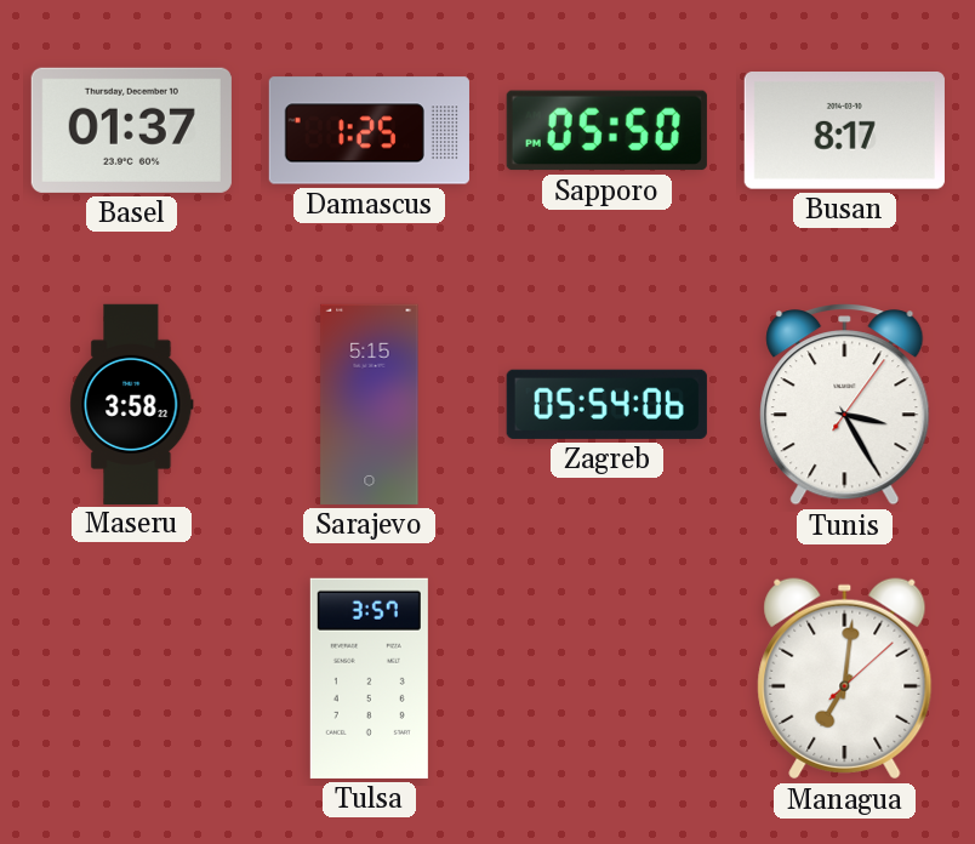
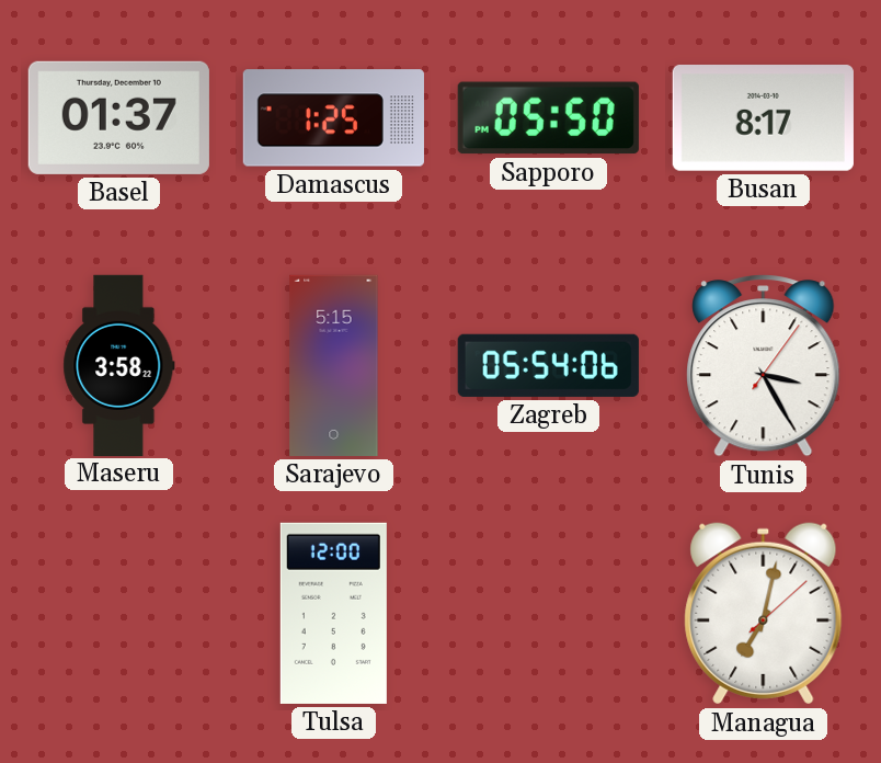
Tulsa: 3:57 -> 12:00 (333, 613)
Managua: 7:01 -> 7:02 (764, 614)
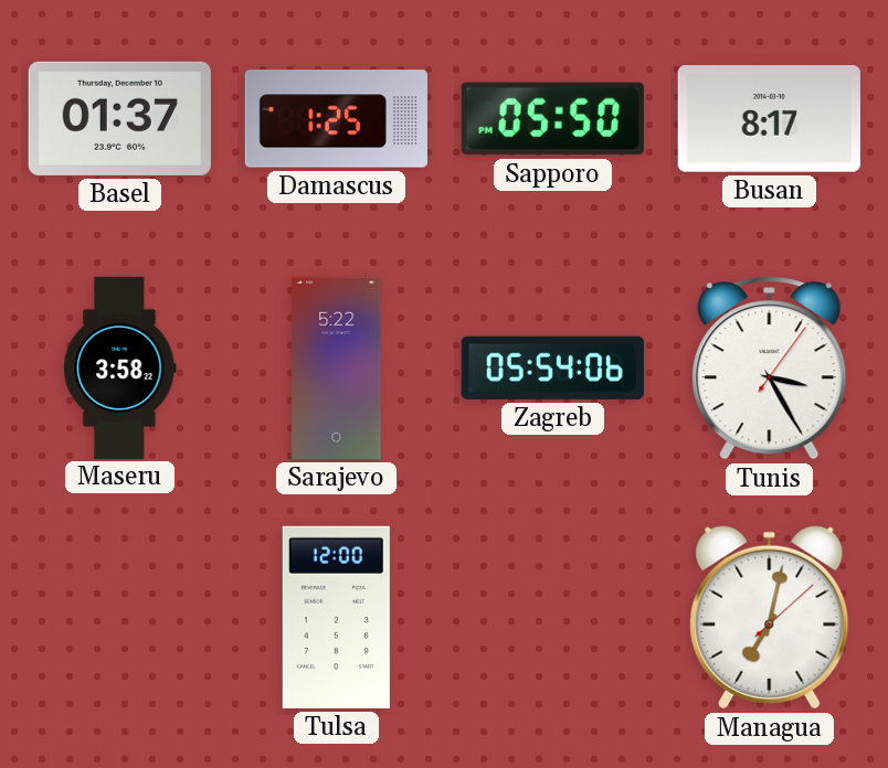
Sarajevo: 5:15 -> 5:22 (337, 367)
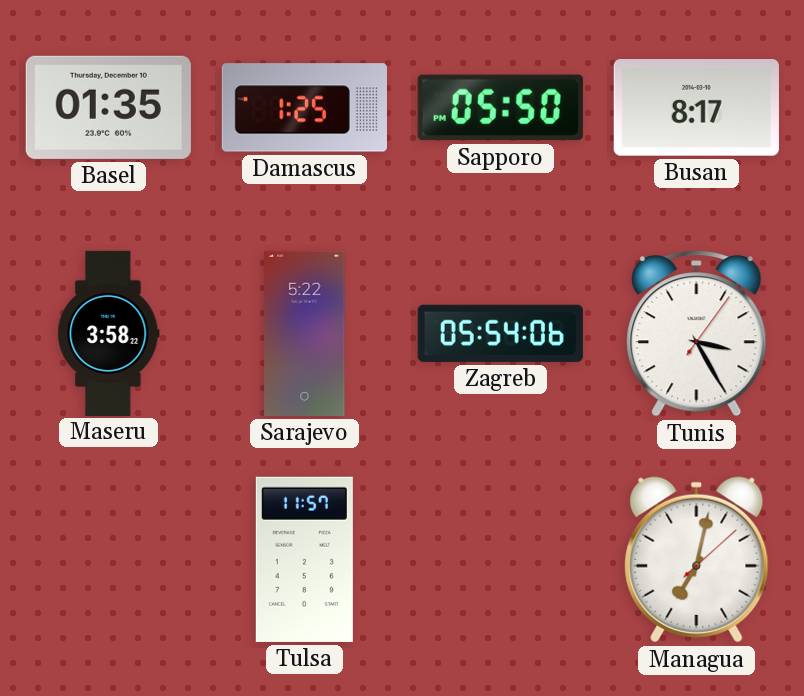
Basel: 01:37 -> 01:35 (108, 107)
Tulsa: 12:00 -> 11:57 (304, 559)
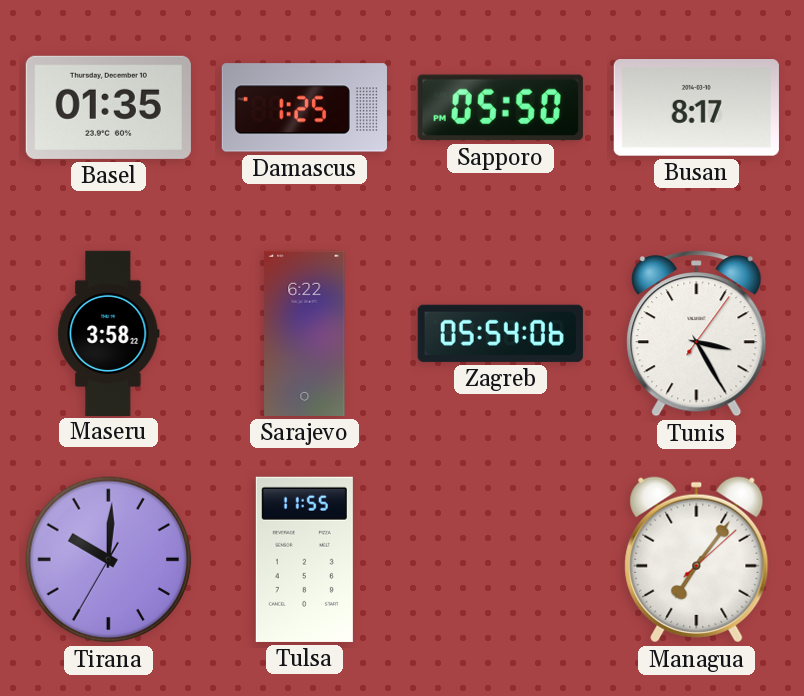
Sarajevo: 5:22 -> 6:22 (305, 333)
Tirana: none -> 10:00 (109, 560)
Tulsa: 11:57 -> 11:55 (304, 559)
Managua: 7:02 -> 7:06 (697, 560)
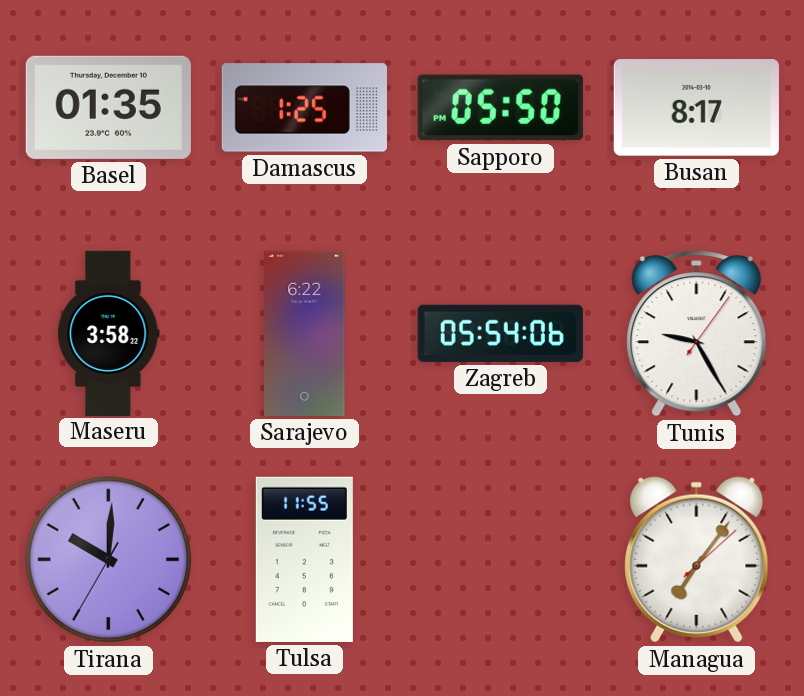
Tunis: 3:25 -> 9:25 (697, 334)
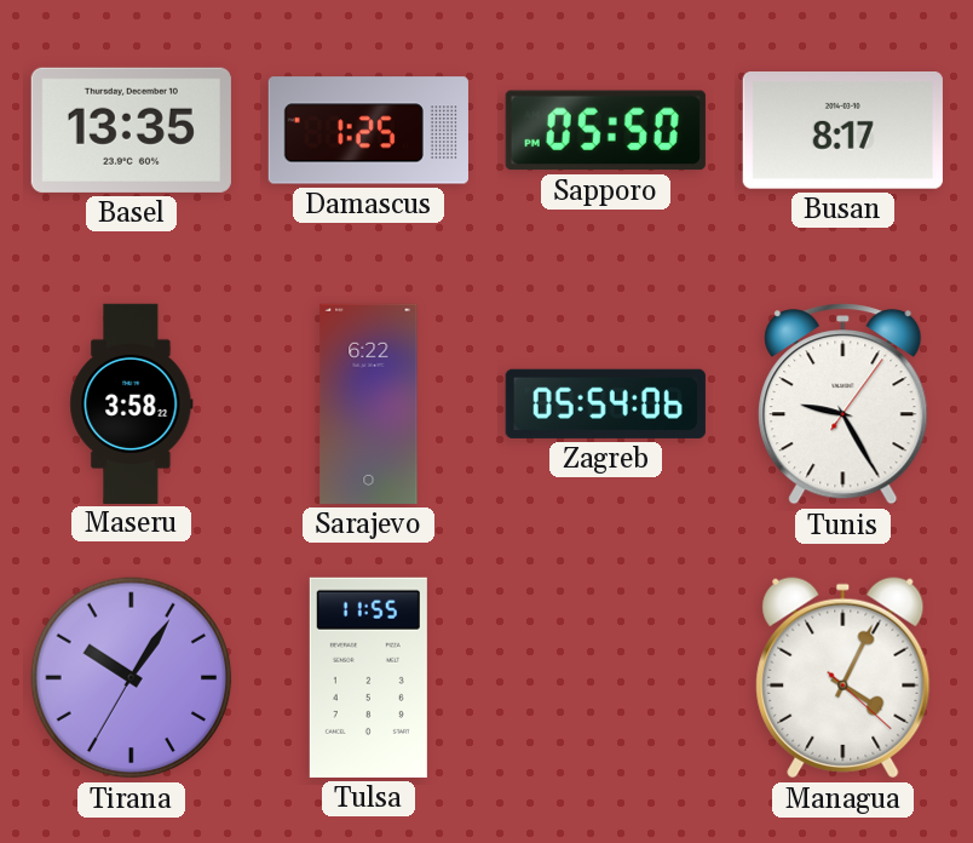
Basel: 01:35 -> 13:35 (131, 130)
Tirana: 10:00 -> 10:05 (132, 678)
Managua: 7:06 -> 4:04 (844, 678)
